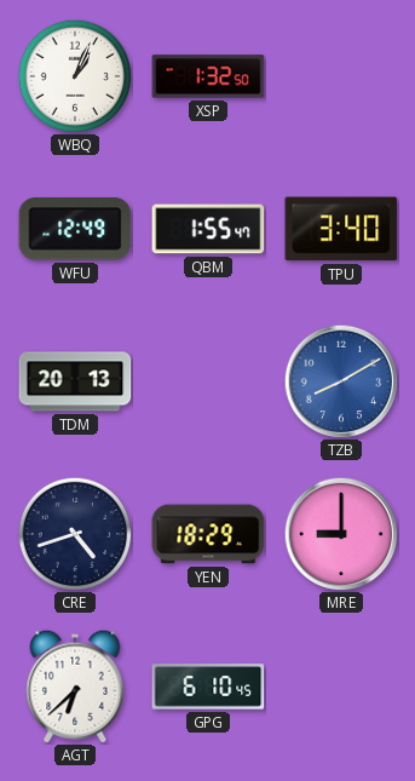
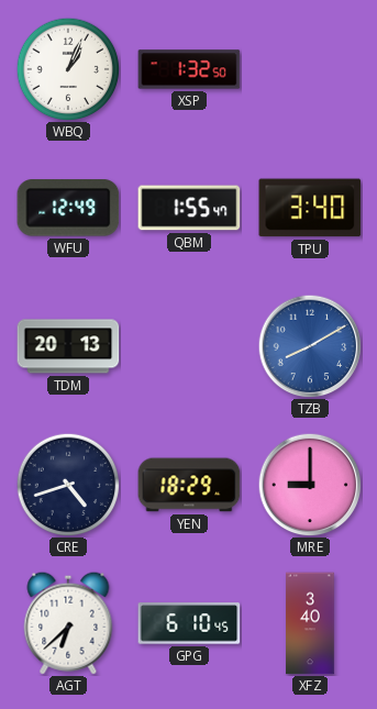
XFZ: none -> 3:40 (310, 623)
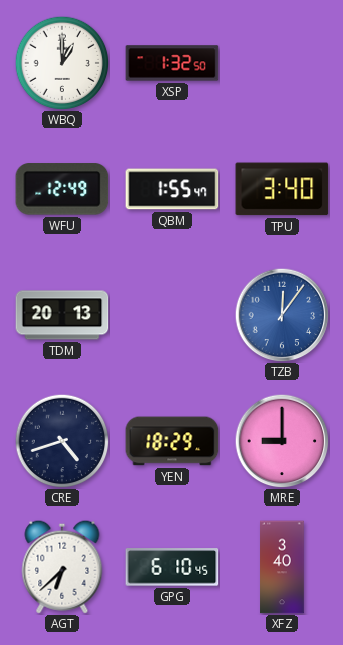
WBQ: 1:04 -> 1:00 (62, 63)
TZB: 8:10 -> 12:06 (282, 315)
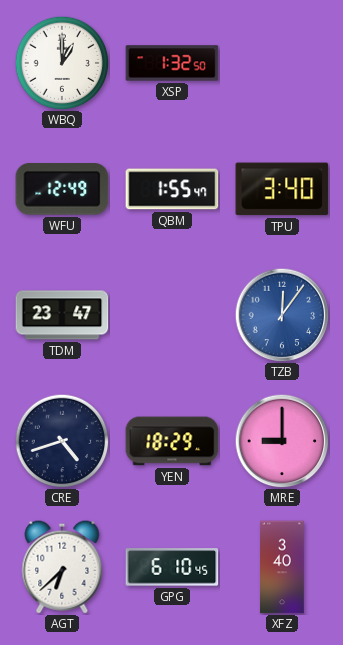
TDM: 20:13 -> 23:47 (62, 315)
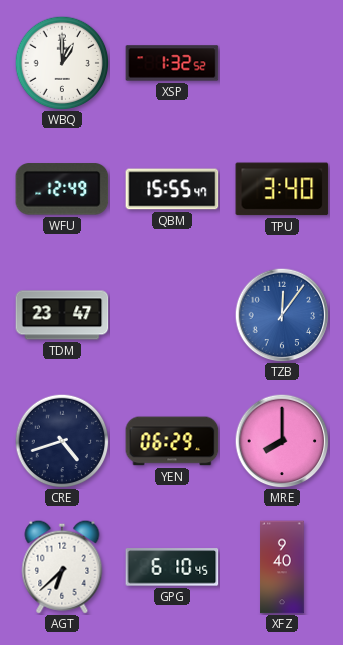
XSP: 1:32:50 -> 1:32:52 (172, 63)
QBM: 1:55 -> 15:55 (172, 189)
YEN: 18:29 -> 06:29 (172, 441)
MRE: 9:00 -> 8:00 (282, 441)
XFZ: 3:40 -> 9:40 (282, 567)
